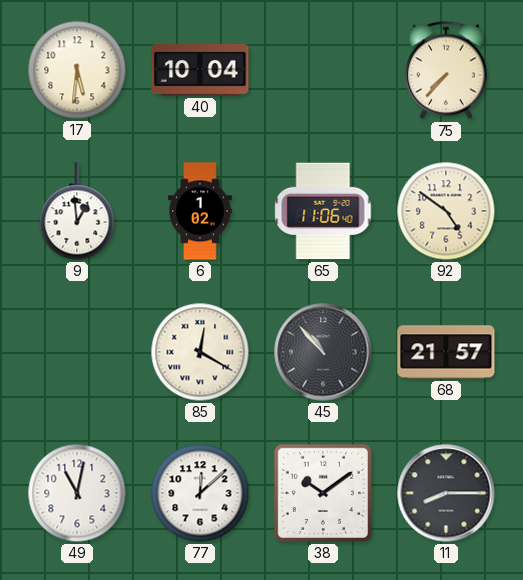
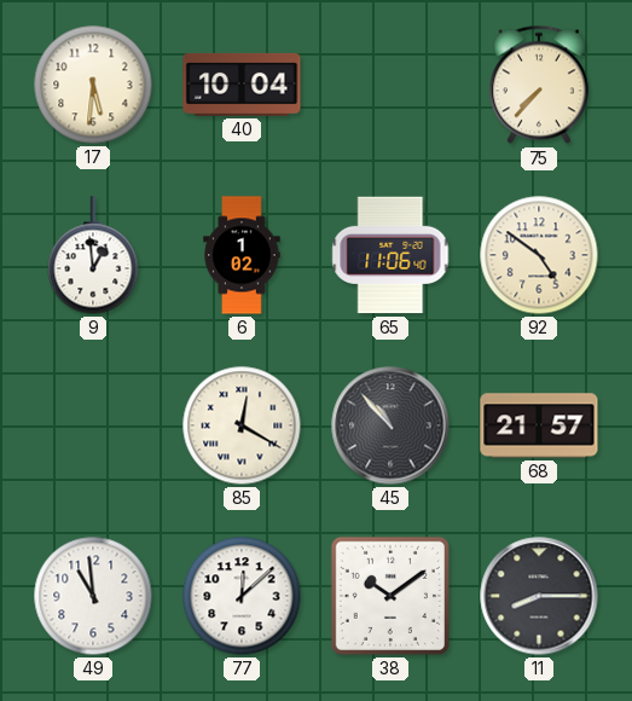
49: 11:02 -> 10:59 (93, 596)
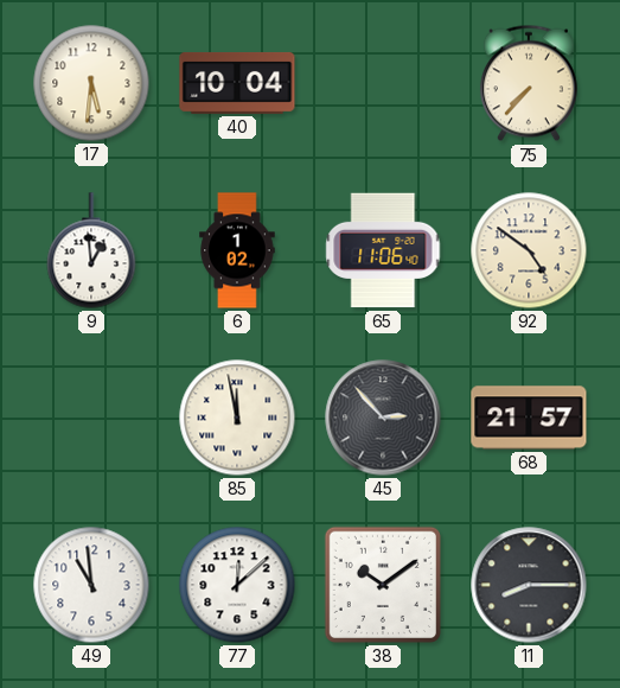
85: 12:20 -> 11:58 (237, 418)
45: 10:53 -> 2:53 (383, 418)
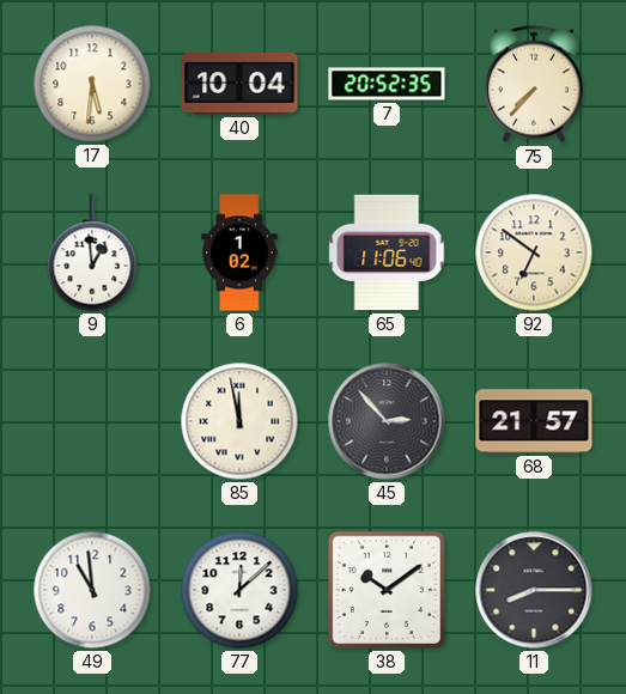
7: none -> 20:52 (387, 84)
92: 4:51 -> 6:51 (534, 252)
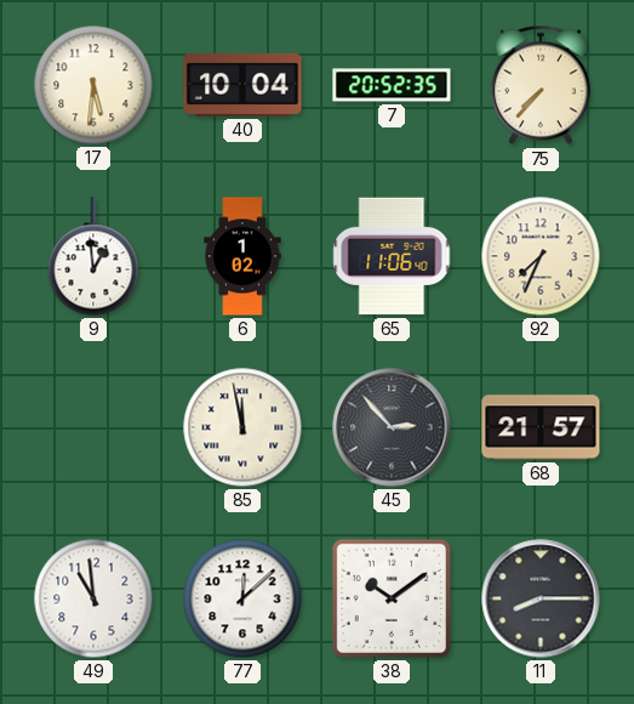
92: 6:51 -> 7:34 (541, 256)
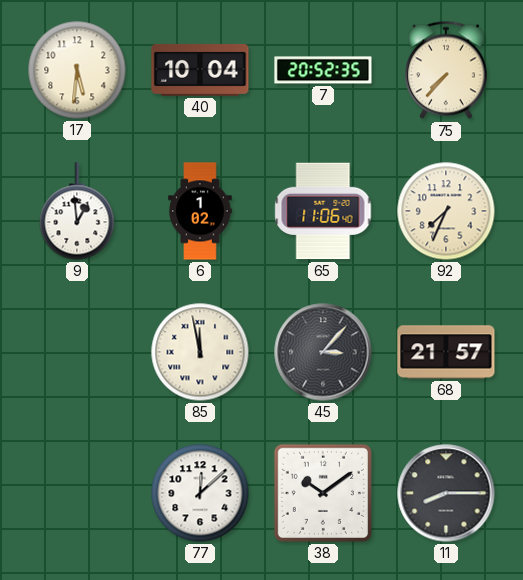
45: 2:53 -> 3:07 (323, 352)
49: 10:59 -> none (93, 598)
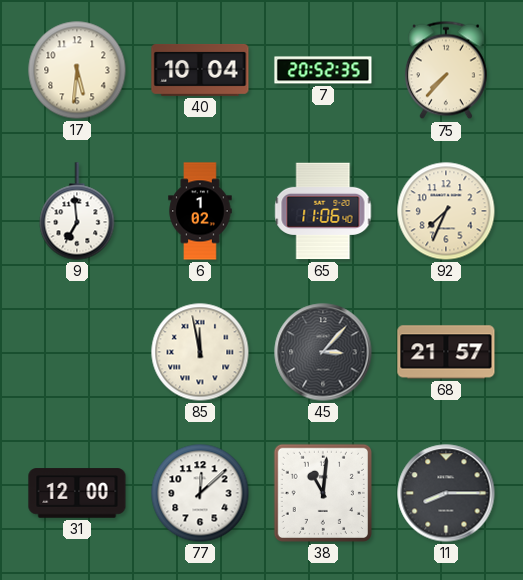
9: 12:59 -> 6:59 (77, 211)
31: none -> 12:00 (77, 493)
38: 10:09 -> 11:01 (323, 493)
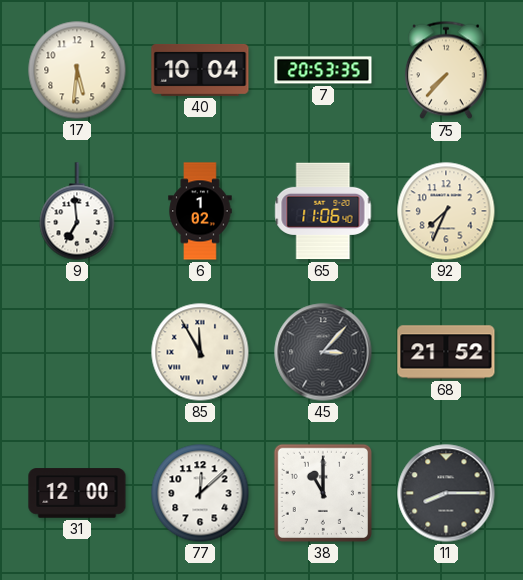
7: 20:52 -> 20:53 (323, 70)
85: 11:58 -> 11:55 (200, 352)
68: 21:57 -> 21:52 (446, 352)
38: 11:01 -> 11:00 (323, 493)
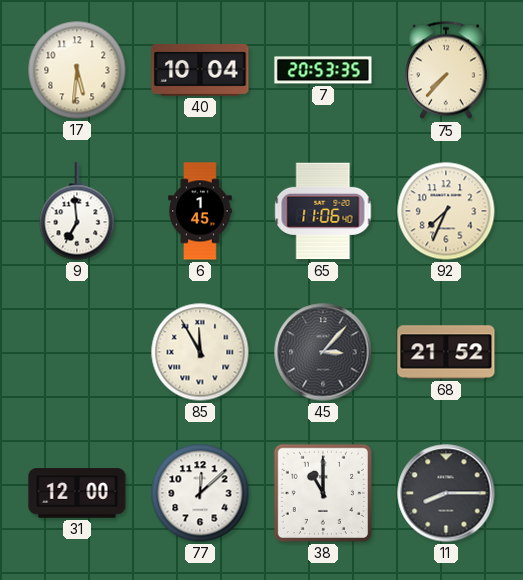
6: 1:02 -> 1:45 (200, 211)
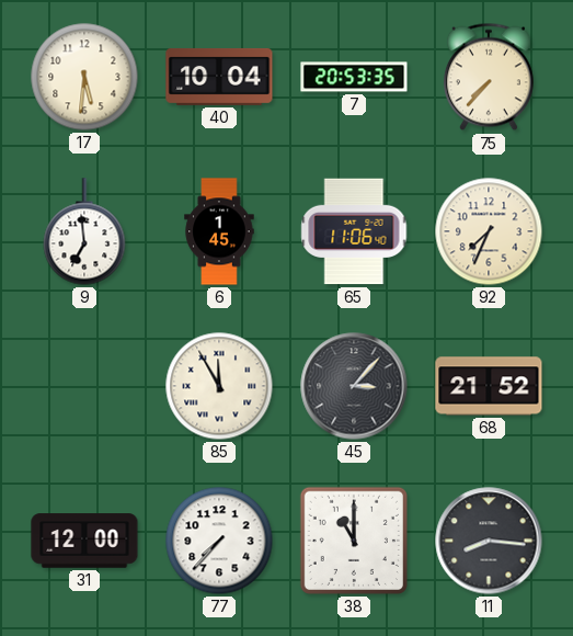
77: 12:08 -> 7:37 (219, 541)
11: 8:15 -> 8:16 (489, 541)
